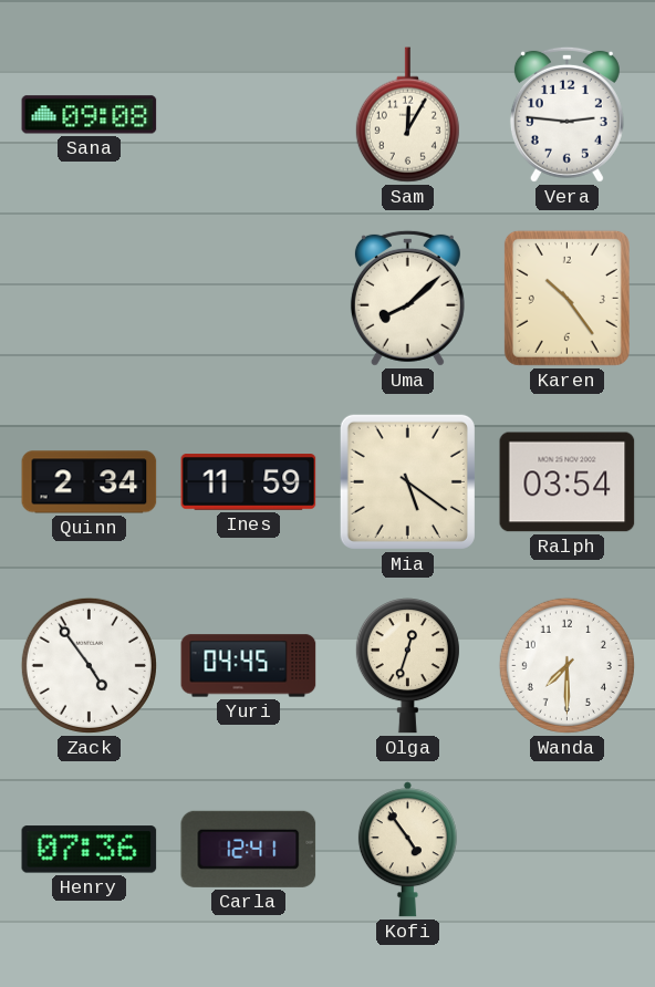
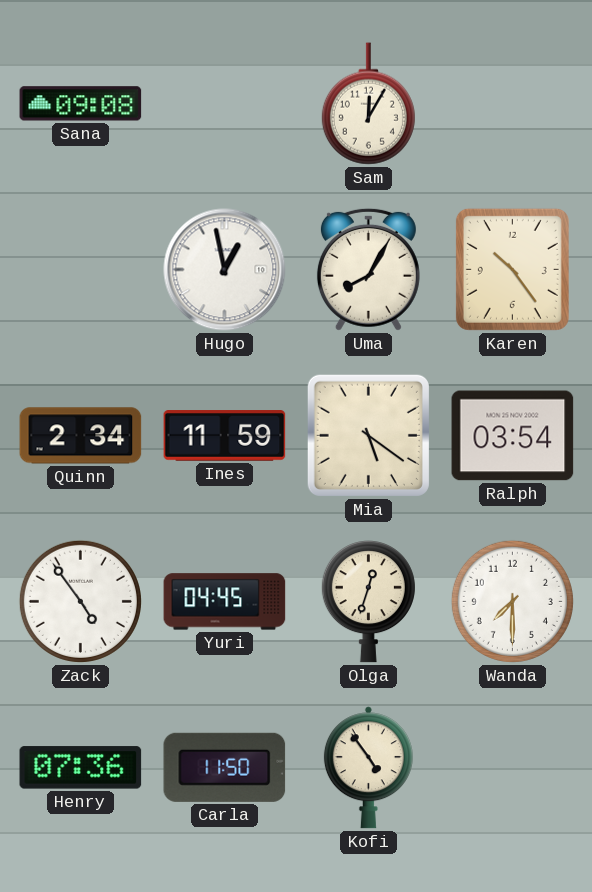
Vera: 2:46 -> none (566, 114)
Hugo: none -> 12:58 (225, 270)
Uma: 8:08 -> 8:05 (368, 269)
Carla: 12:41 -> 11:50 (225, 767)
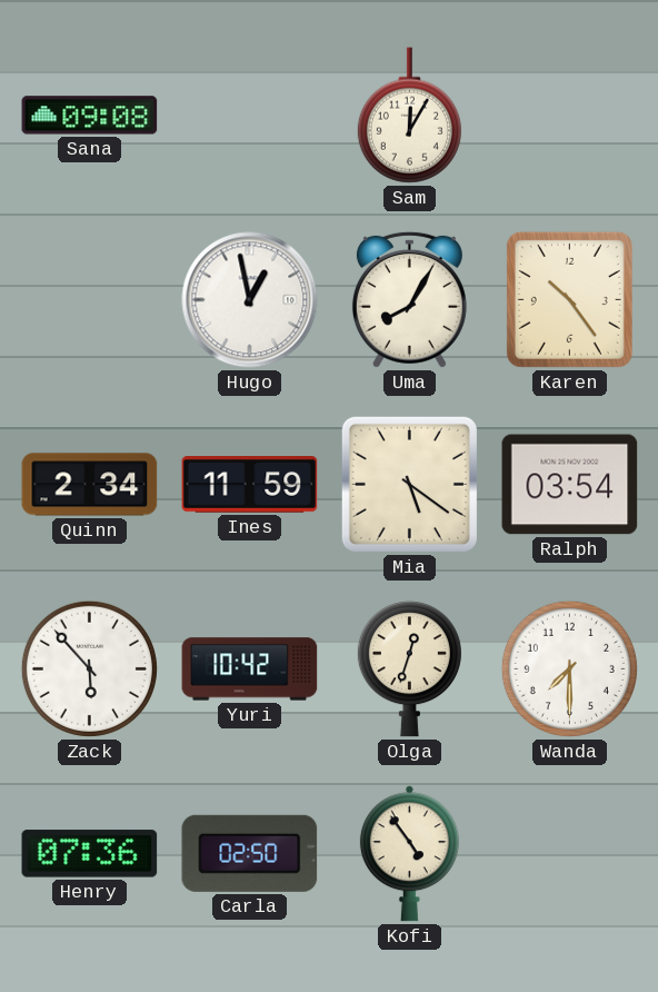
Zack: 4:54 -> 5:53 (89, 668)
Yuri: 04:45 -> 10:42 (250, 669)
Carla: 11:50 -> 02:50 (250, 853)
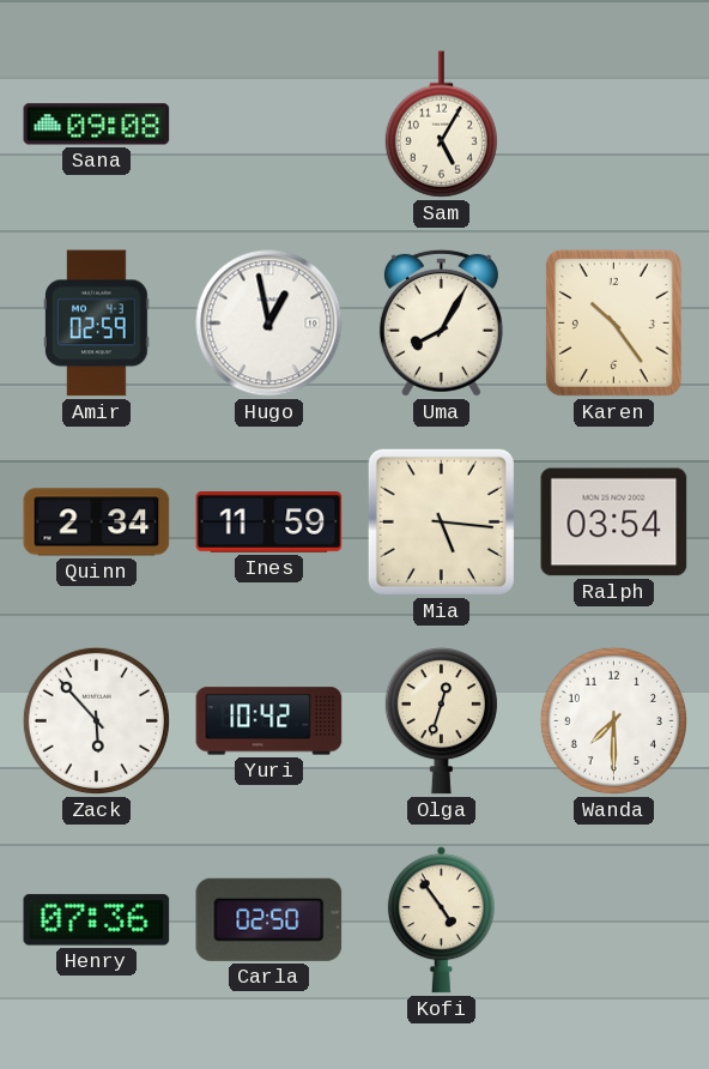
Sam: 12:05 -> 5:05 (441, 125)
Amir: none -> 02:59 (97, 324)
Mia: 5:21 -> 5:16 (441, 521)
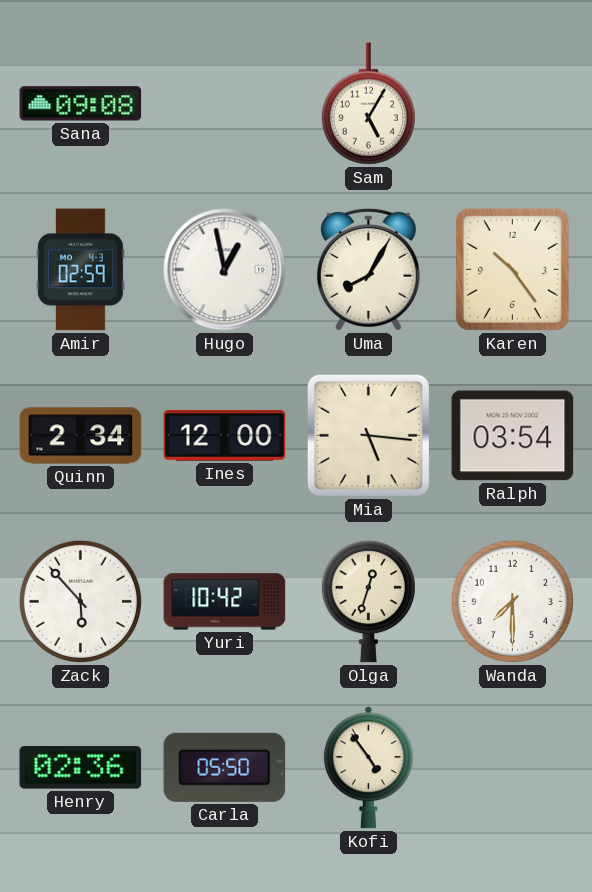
Ines: 11:59 -> 12:00 (225, 436)
Henry: 07:36 -> 02:36 (81, 768)
Carla: 02:50 -> 05:50 (225, 767)
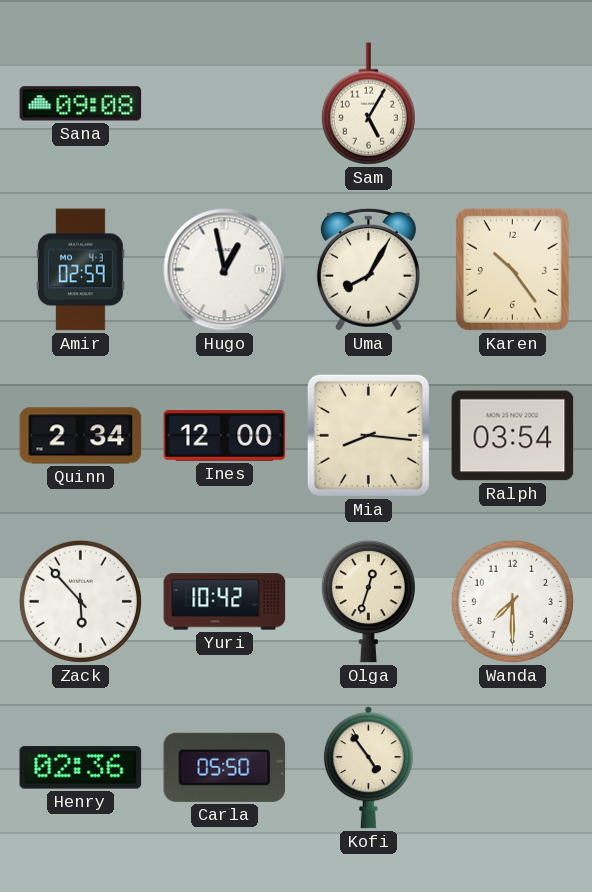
Mia: 5:16 -> 8:16 (368, 435)
